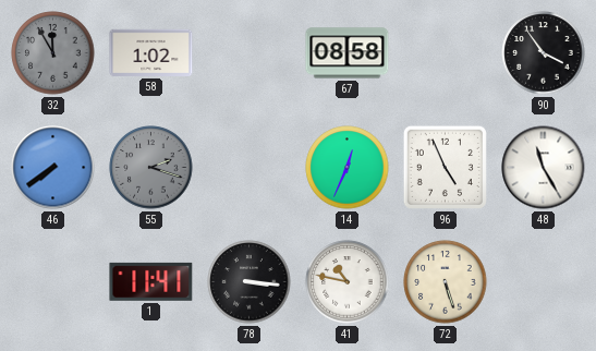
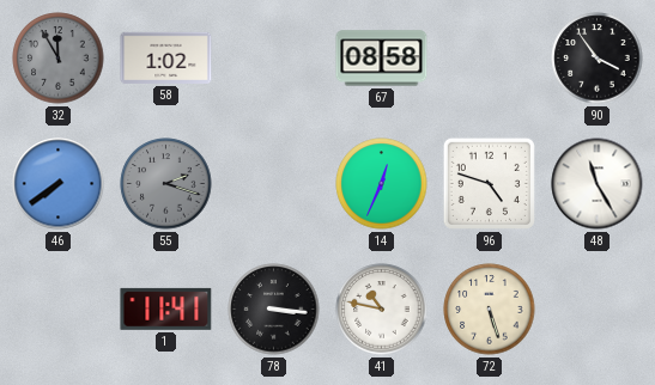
96: 4:56 -> 4:48 (489, 183)
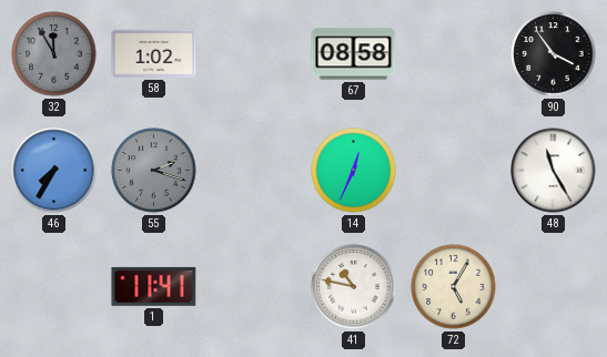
46: 7:39 -> 7:35 (54, 171)
96: 4:48 -> none (489, 183)
78: 3:16 -> none (274, 310)
72: 5:27 -> 5:05 (454, 287)
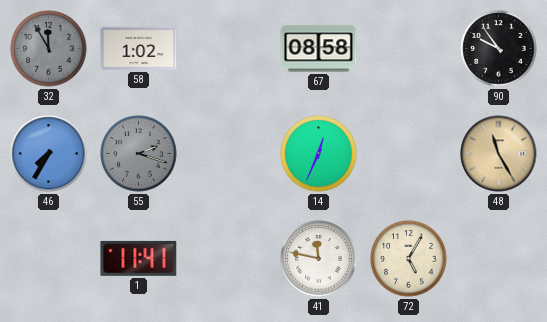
90: 3:54 -> 9:54 (499, 49)
48 dial: white -> champagne (499, 154)
41: 10:47 -> 11:47 (319, 259)
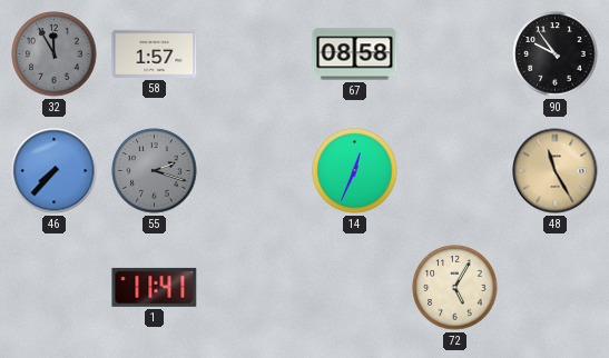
58: 1:02 -> 1:57 (155, 53)
46: 7:35 -> 7:37 (55, 171)
41: 11:47 -> none (319, 259)
